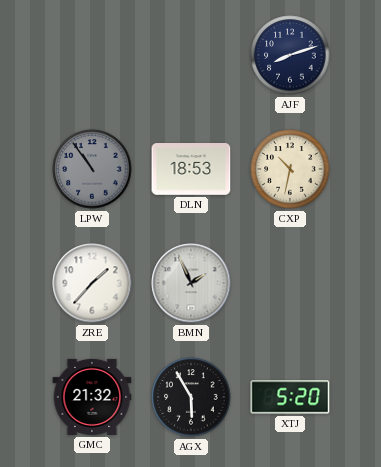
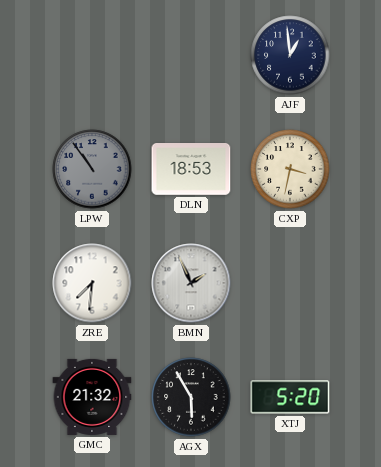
AJF: 8:12 -> 12:59 (290, 55)
CXP: 10:32 -> 3:32 (290, 169)
ZRE: 1:37 -> 7:31 (92, 283)
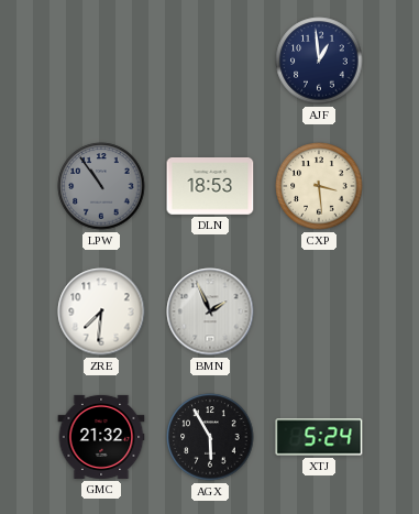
CXP: 3:32 -> 3:29 (319, 186)
XTJ: 5:20 -> 5:24 (319, 437)
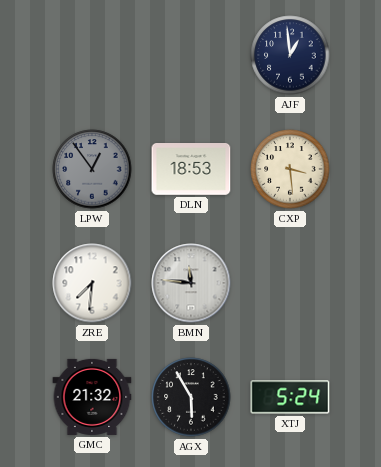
LPW: 10:54 -> 12:54 (92, 169)
BMN: 1:56 -> 11:46 (191, 283)
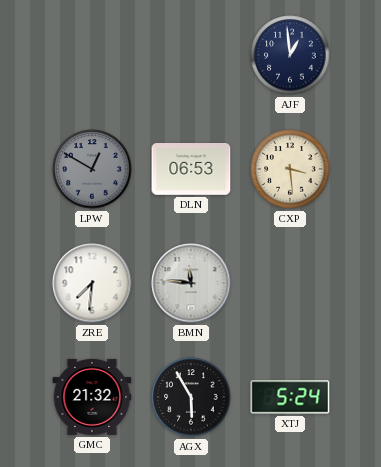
LPW: 12:54 -> 12:50 (92, 169)
DLN: 18:53 -> 06:53 (191, 170)
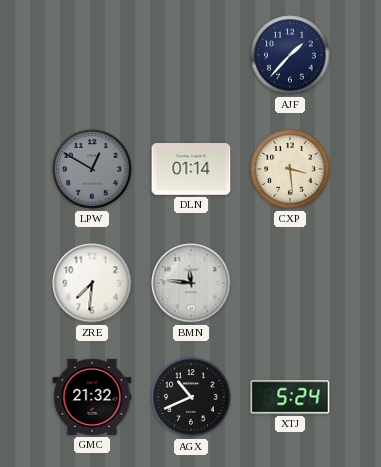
AJF: 12:59 -> 1:37 (290, 55)
DLN: 06:53 -> 01:14 (191, 170)
AGX: 5:55 -> 10:41 (191, 397)
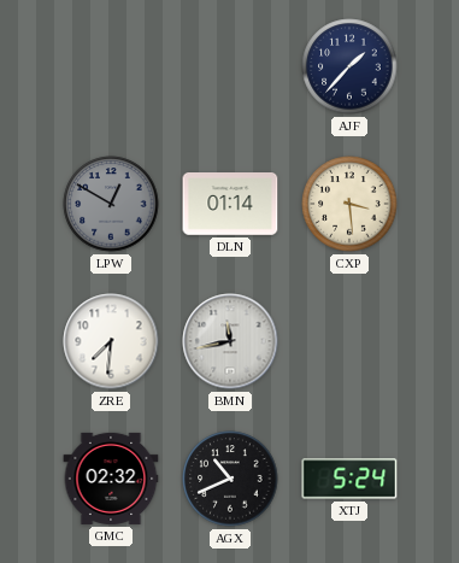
BMN: 11:46 -> 11:43 (230, 341)
GMC: 21:32 -> 02:32 (111, 479)
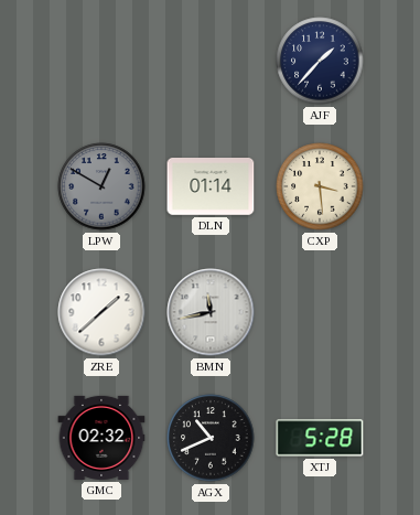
ZRE: 7:31 -> 1:38 (101, 312)
XTJ: 5:24 -> 5:28 (320, 438)
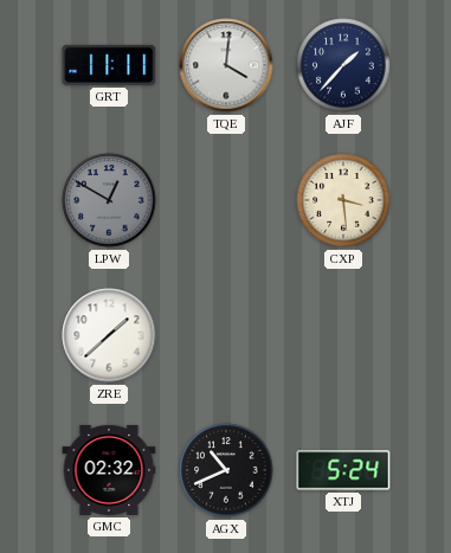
GRT: none -> 11:11 (109, 65)
TQE: none -> 4:01 (226, 65)
DLN: 01:14 -> none (211, 187)
BMN: 11:43 -> none (211, 312)
XTJ: 5:28 -> 5:24 (343, 470)
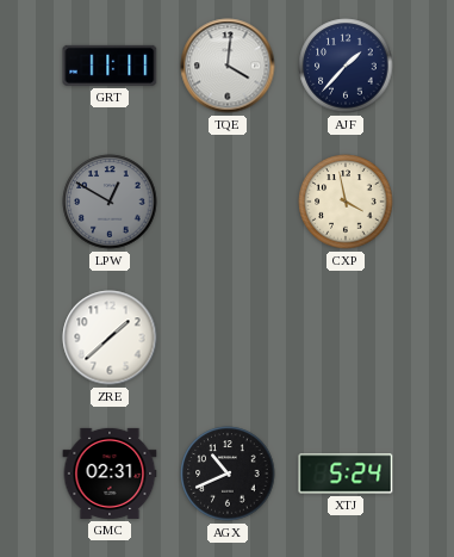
CXP: 3:29 -> 3:58 (346, 202)
GMC: 02:32 -> 02:31 (110, 474)
